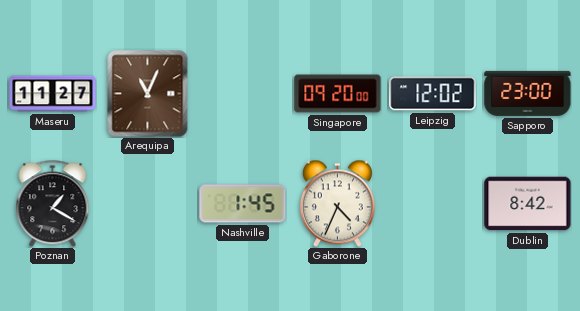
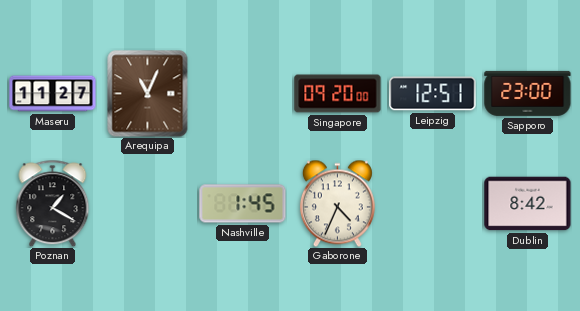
Leipzig: 12:02 -> 12:51 (433, 94)
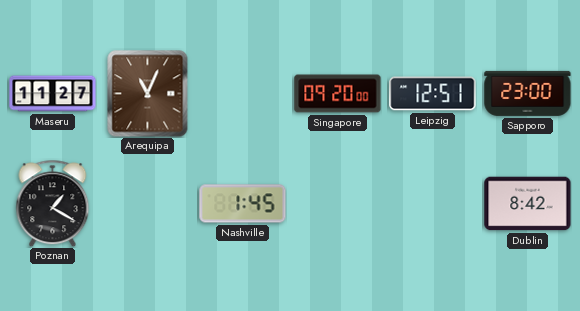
Gaborone: 4:34 -> none (337, 203)
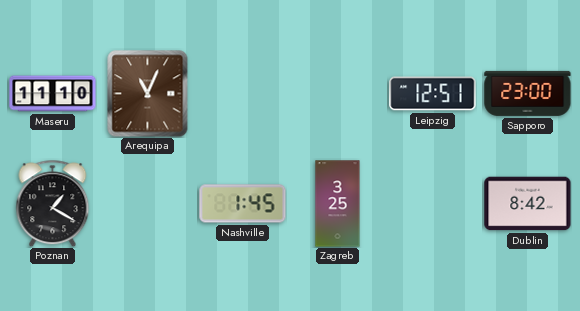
Maseru: 11:27 -> 11:10 (53, 94)
Singapore: 09:20 -> none (338, 94)
Zagreb: none -> 3:25 (338, 204)
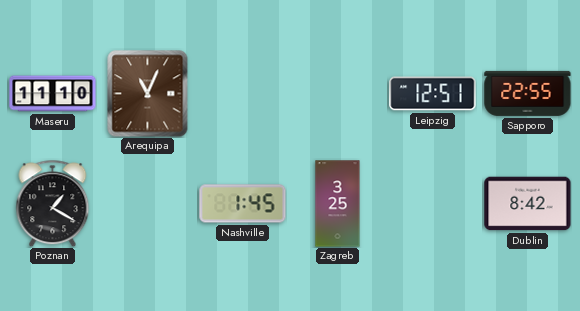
Sapporo: 23:00 -> 22:55 (528, 93)
